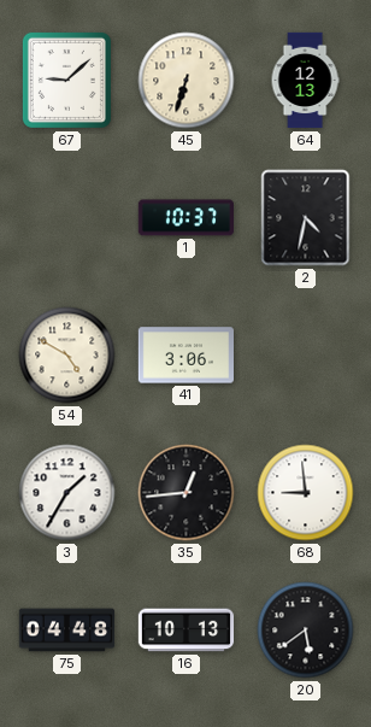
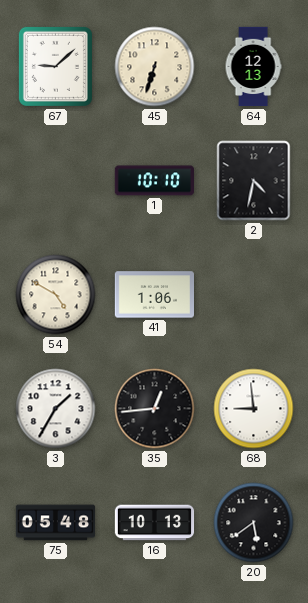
1: 10:37 -> 10:10 (154, 181)
41: 3:06 -> 1:06 (154, 295)
75: 04:48 -> 05:48 (56, 523)
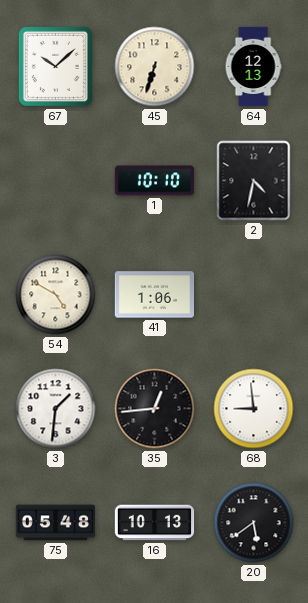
67: 9:08 -> 10:08 (55, 66)
3: 1:35 -> 1:31 (56, 409)
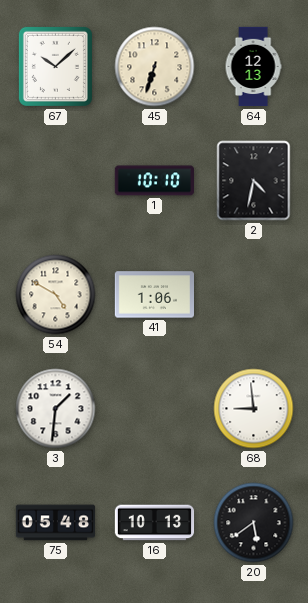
35: 12:44 -> none (155, 409)
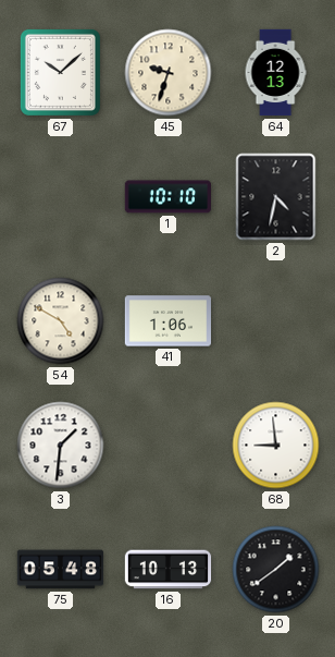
45: 6:33 -> 9:33 (169, 73)
20: 5:39 -> 1:39 (276, 570)
